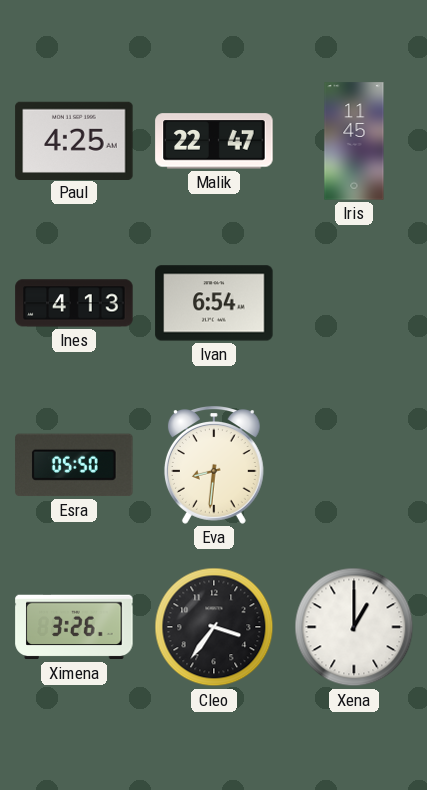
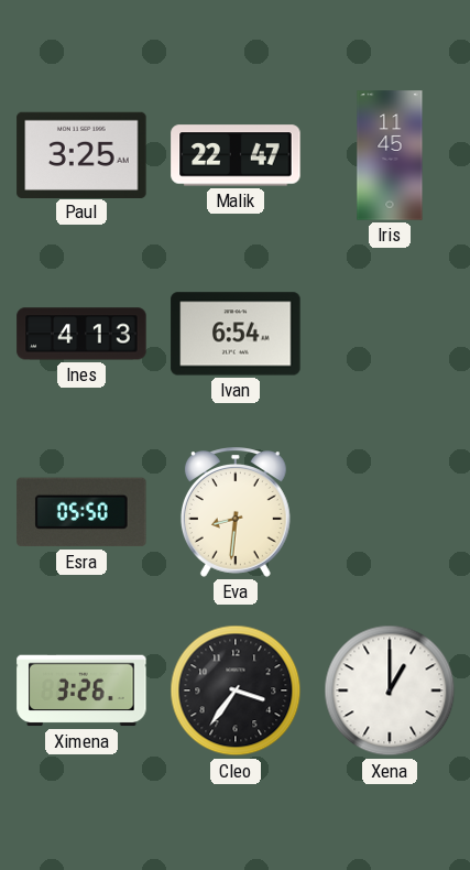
Paul: 4:25 -> 3:25 (81, 154)
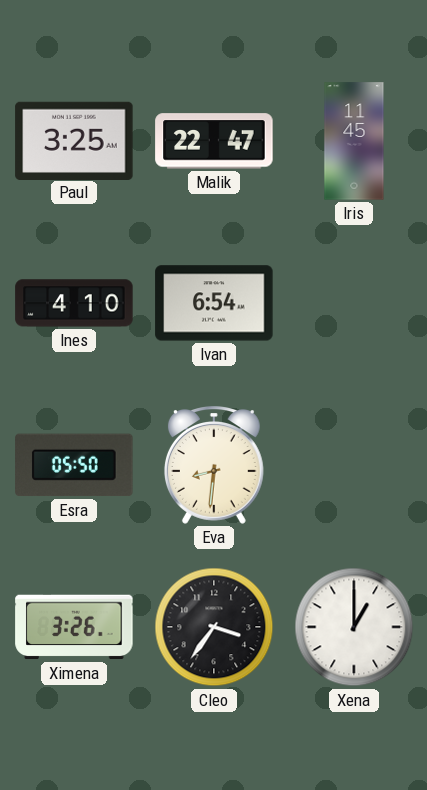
Ines: 4:13 -> 4:10 (74, 303)
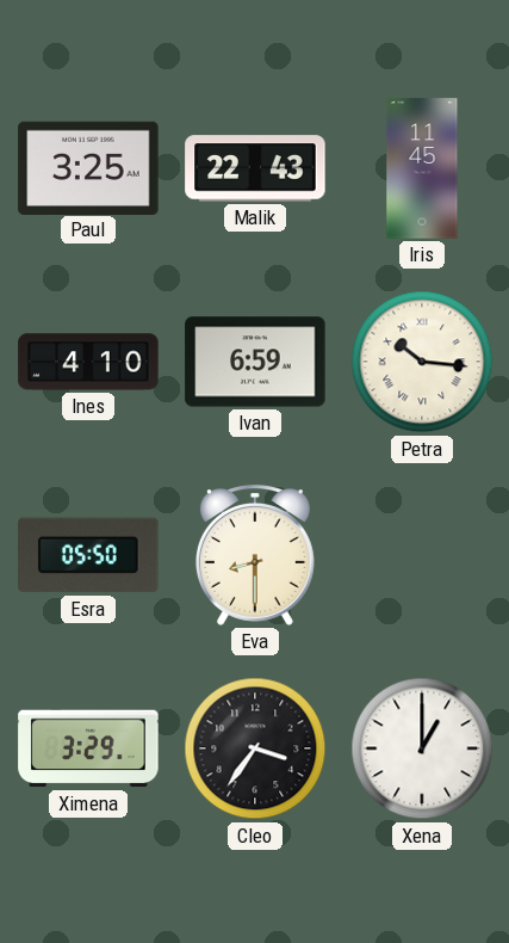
Malik: 22:47 -> 22:43 (255, 168)
Ivan: 6:54 -> 6:59 (255, 362)
Petra: none -> 10:16 (422, 362)
Eva: 8:31 -> 8:30 (255, 555)
Ximena: 3:26 -> 3:29 (88, 748)
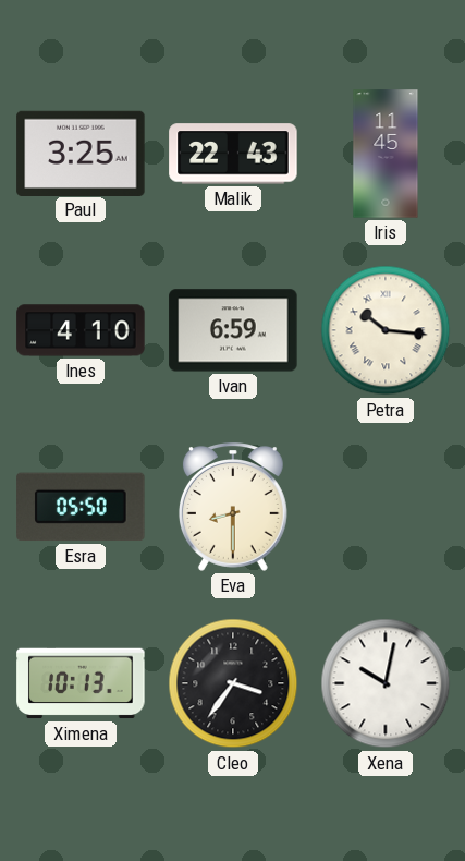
Ximena: 3:29 -> 10:13 (81, 683)
Xena: 1:00 -> 10:02 (386, 683)
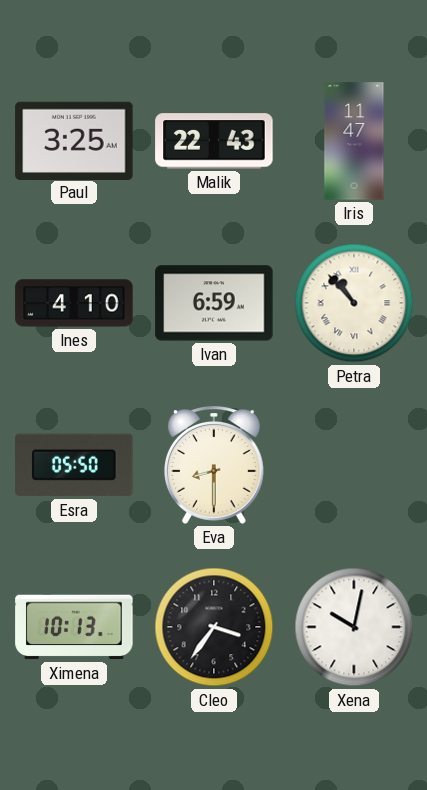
Iris: 11:45 -> 11:47 (354, 141)
Petra: 10:16 -> 10:53 (354, 303)
